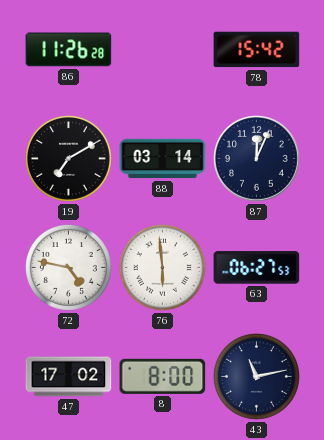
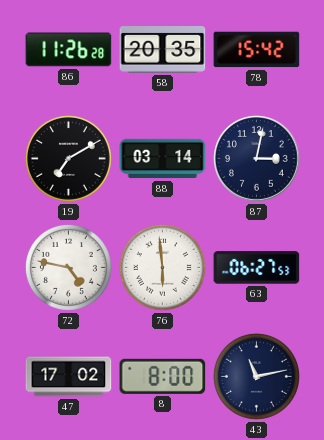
58: none -> 20:35 (163, 50)
87: 12:04 -> 3:02 (257, 159)
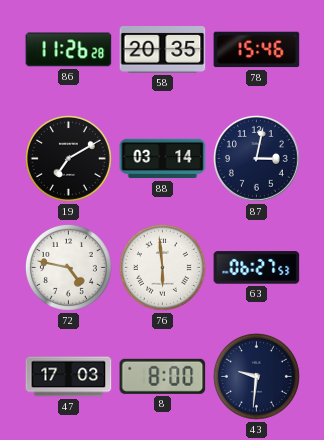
78: 15:42 -> 15:46 (257, 50)
47: 17:02 -> 17:03 (69, 377)
43: 11:13 -> 9:31 (256, 376)
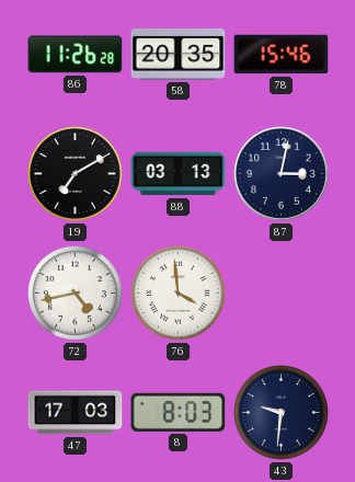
88: 03:14 -> 03:13 (179, 174)
72: 4:47 -> 4:43 (75, 292)
76: 5:59 -> 3:59 (177, 292)
63: 06:27 -> none (257, 268)
8: 8:00 -> 8:03 (179, 412)
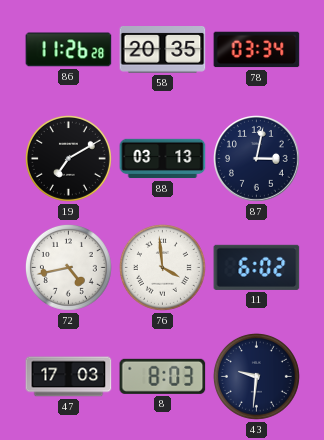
78: 15:46 -> 03:34 (257, 50)
11: none -> 6:02 (257, 267)
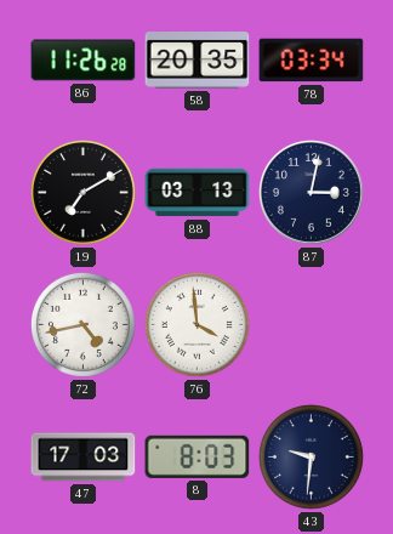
11: 6:02 -> none (257, 267)
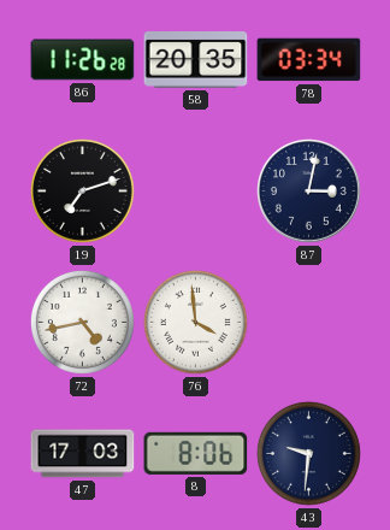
19: 7:10 -> 7:12 (82, 190)
88: 03:13 -> none (198, 193)
8: 8:03 -> 8:06 (196, 453)
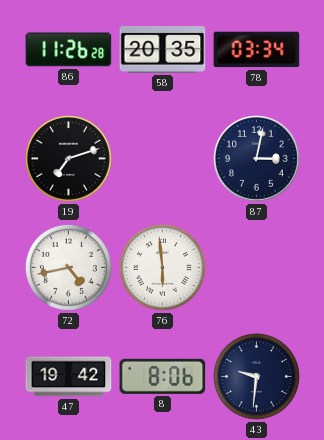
76: 3:59 -> 5:59 (162, 267)
47: 17:03 -> 19:42 (69, 377)
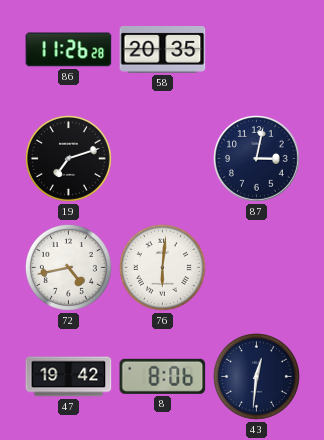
78: 03:34 -> none (257, 50)
76: 5:59 -> 6:01 (162, 267)
43: 9:31 -> 12:31 (256, 376)
